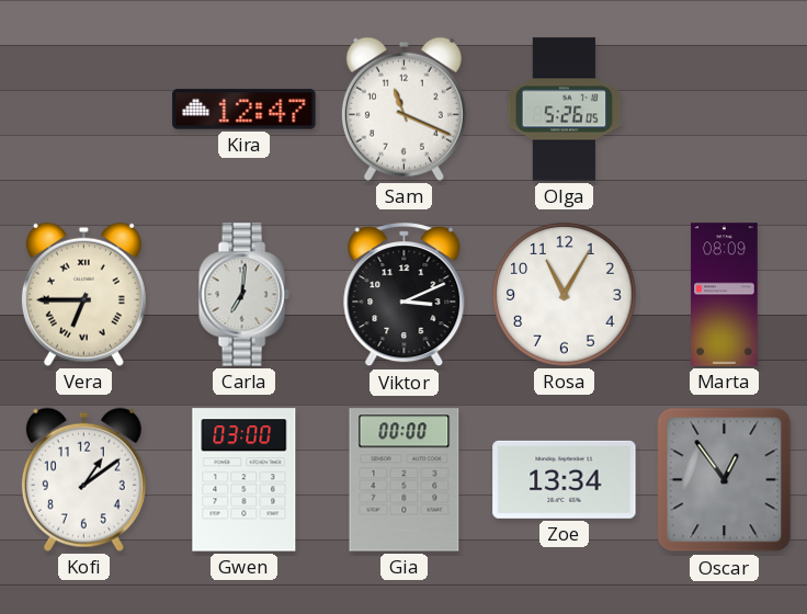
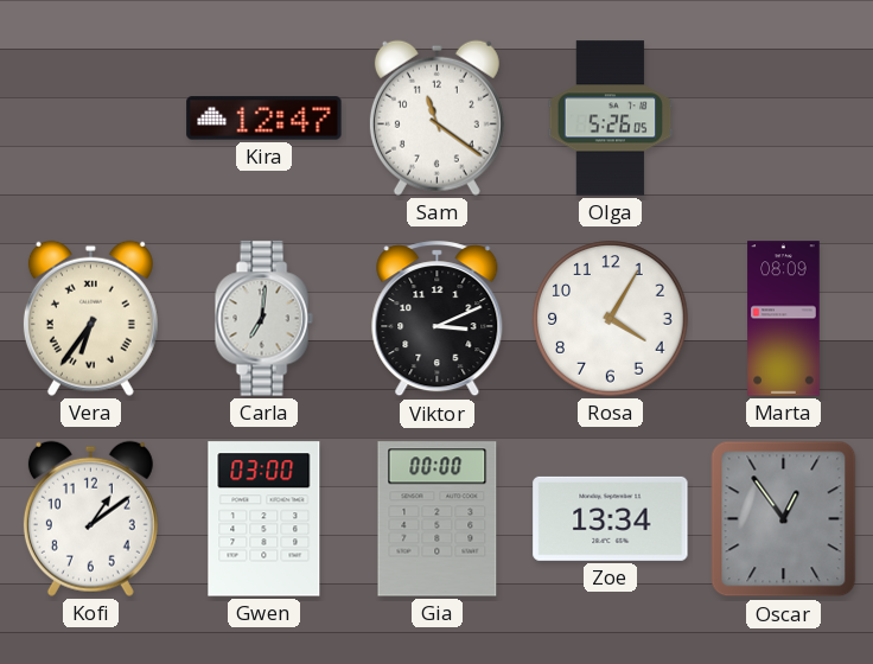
Sam: 11:19 -> 11:21 (436, 117)
Vera: 6:45 -> 6:36 (90, 318)
Rosa: 11:05 -> 4:05 (611, 319)
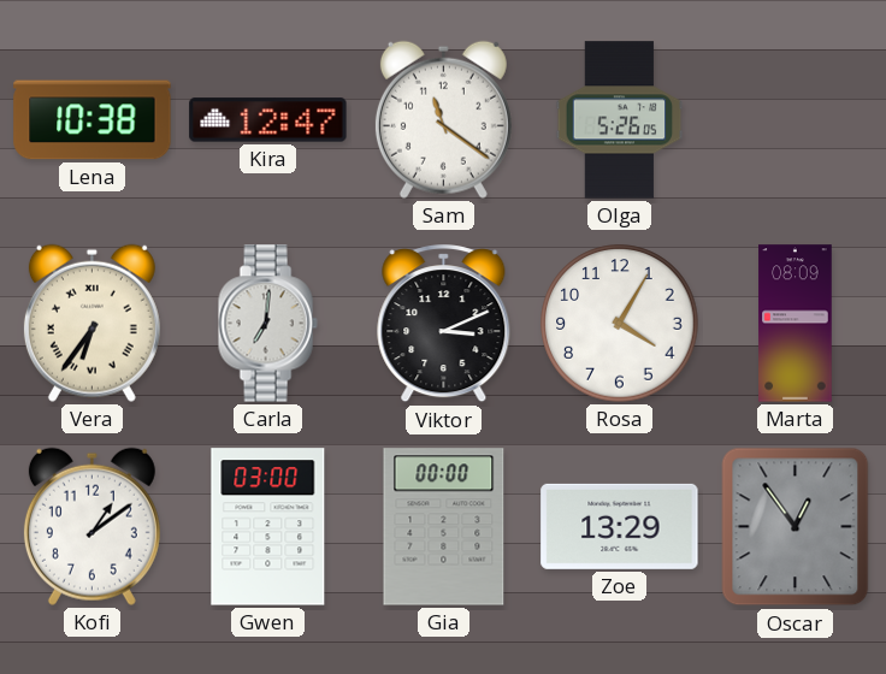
Lena: none -> 10:38 (93, 120)
Zoe: 13:34 -> 13:29 (620, 526)
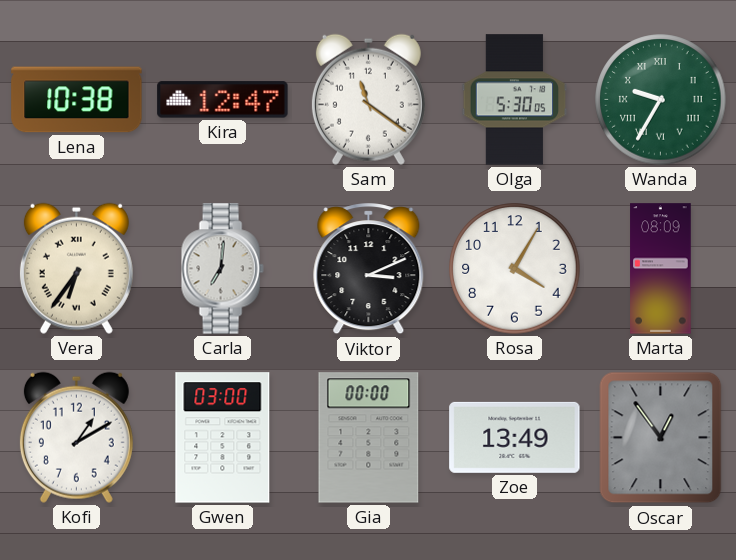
Olga: 5:26 -> 5:30 (515, 100)
Wanda: none -> 9:35 (661, 100)
Kofi: 1:09 -> 1:10 (76, 437)
Zoe: 13:29 -> 13:49 (515, 437)
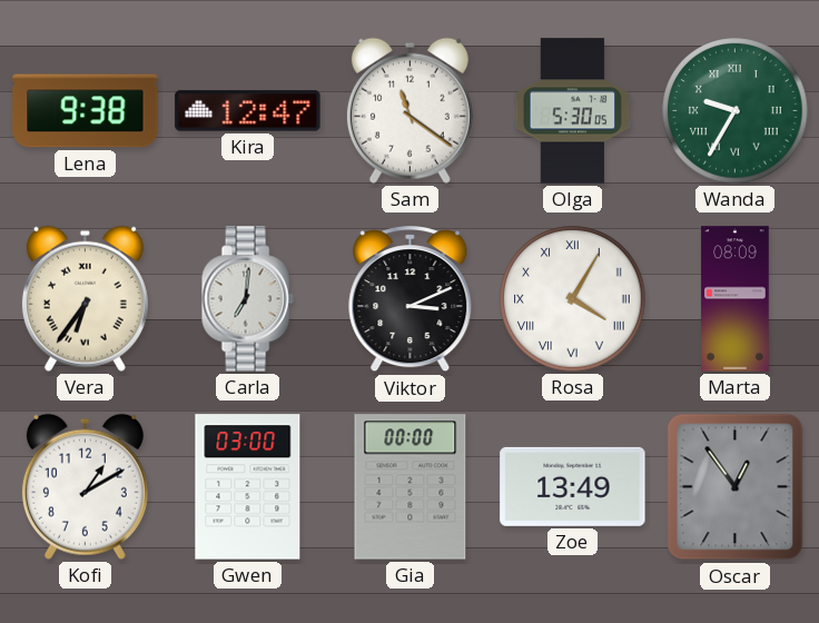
Lena: 10:38 -> 9:38 (86, 111)
Rosa numerals: Arabic -> Roman (573, 299)
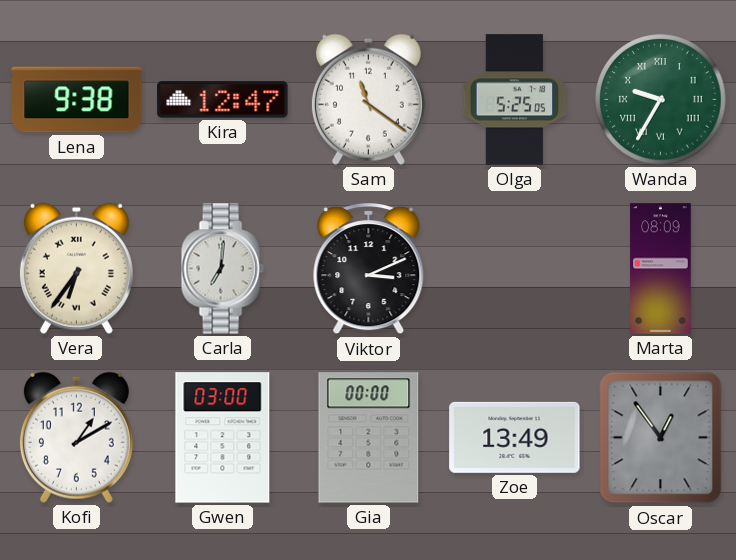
Olga: 5:30 -> 5:25 (515, 100)
Rosa: 4:05 -> none (573, 299)
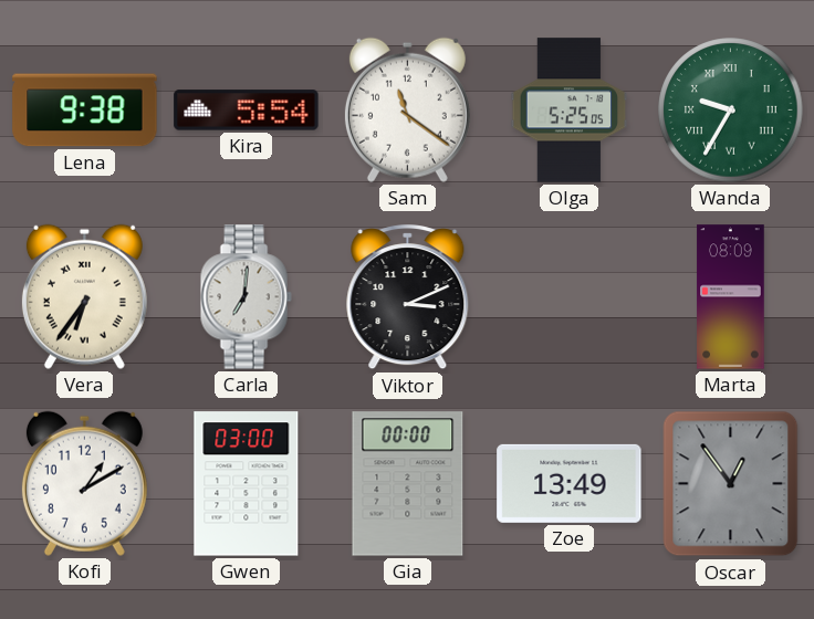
Kira: 12:47 -> 5:54 (247, 111)
